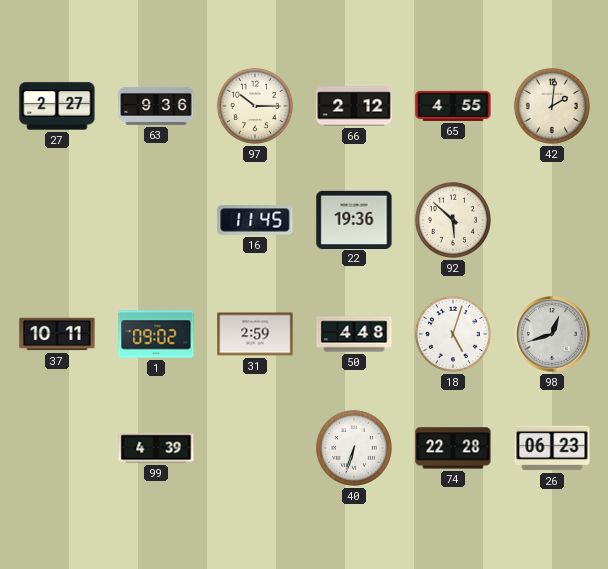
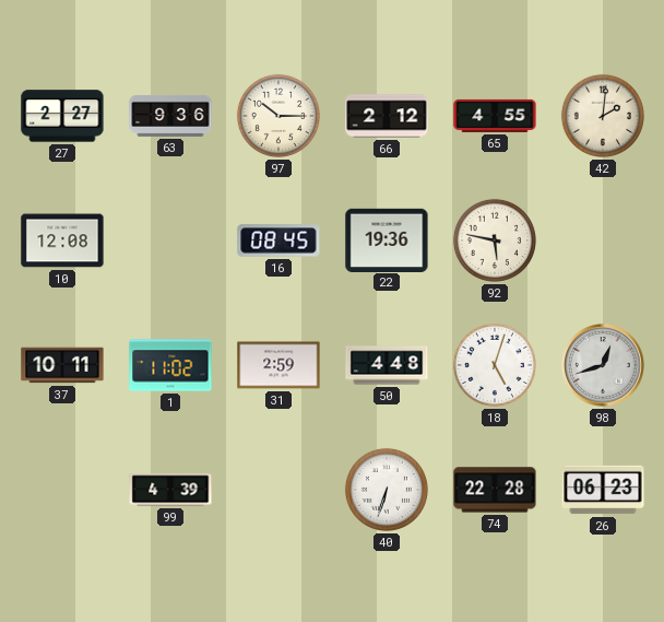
10: none -> 12:08 (62, 240)
16: 11:45 -> 08:45 (278, 240)
92: 5:52 -> 5:47 (495, 240)
1: 09:02 -> 11:02 (170, 365)
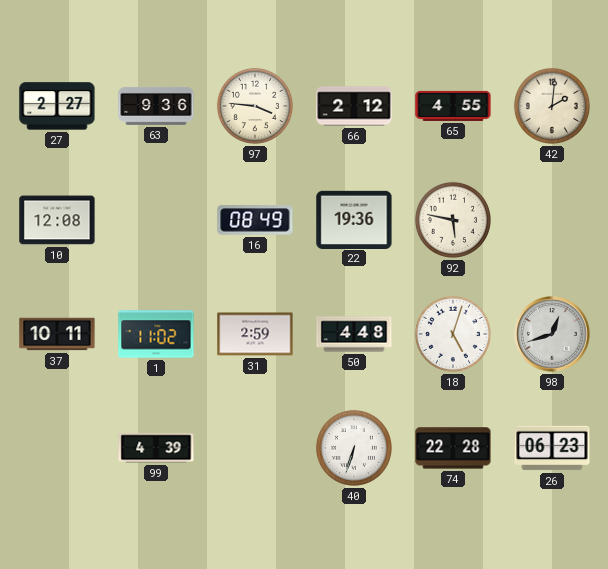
97: 10:15 -> 3:46 (255, 106)
16: 08:45 -> 08:49 (255, 220)
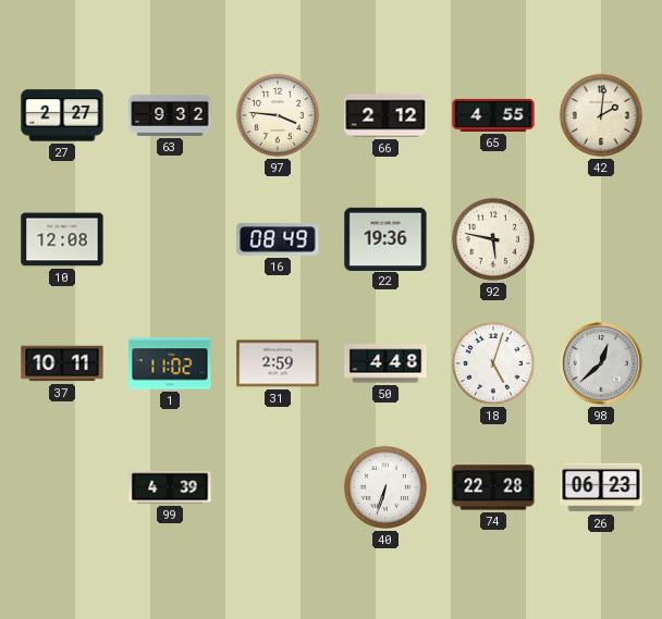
63: 9:36 -> 9:32 (170, 115)
98: 12:42 -> 12:38 (601, 363)
